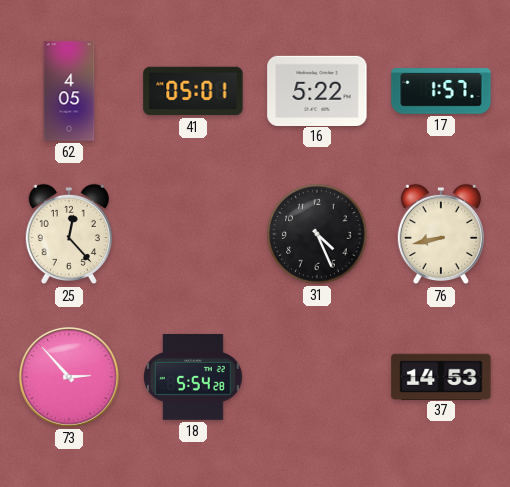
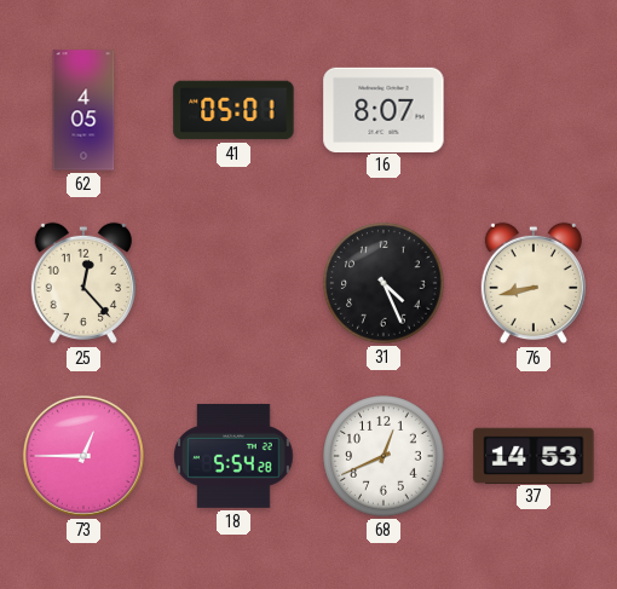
16: 5:22 -> 8:07 (384, 109)
17: 1:57 -> none (441, 91)
73: 2:53 -> 12:45 (83, 456)
68: none -> 12:41 (384, 456)
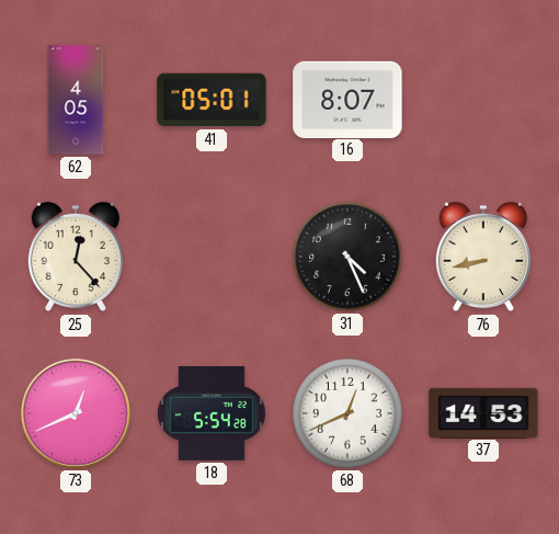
73: 12:45 -> 12:41 (76, 413)
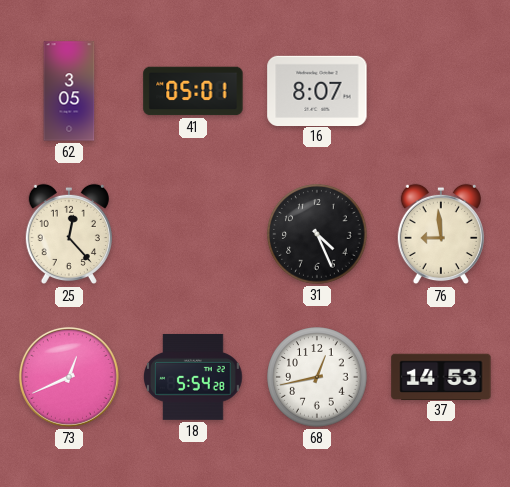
62: 4:05 -> 3:05 (69, 91)
76: 8:43 -> 8:59 (441, 234)
68: 12:41 -> 12:43 (317, 377)
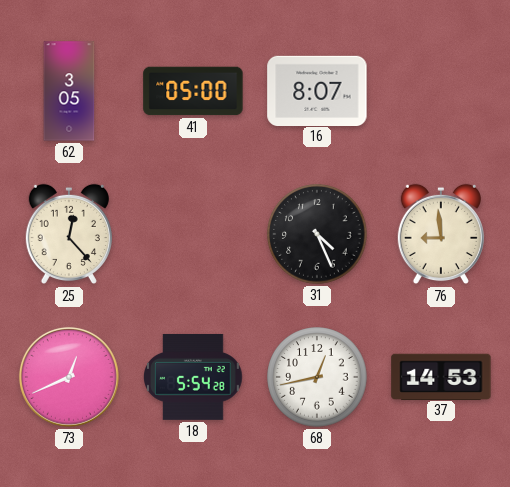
41: 05:01 -> 05:00 (193, 91)
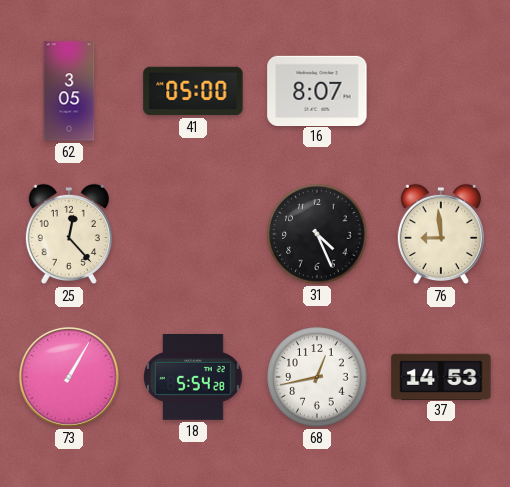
73: 12:41 -> 1:05 (69, 377)
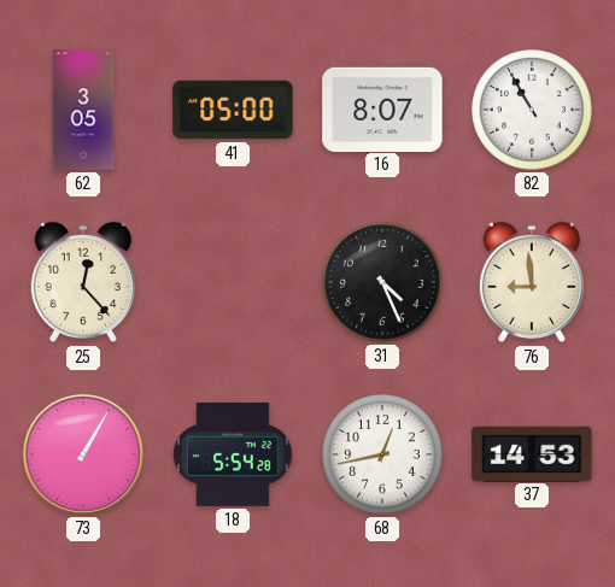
82: none -> 10:55 (532, 110)
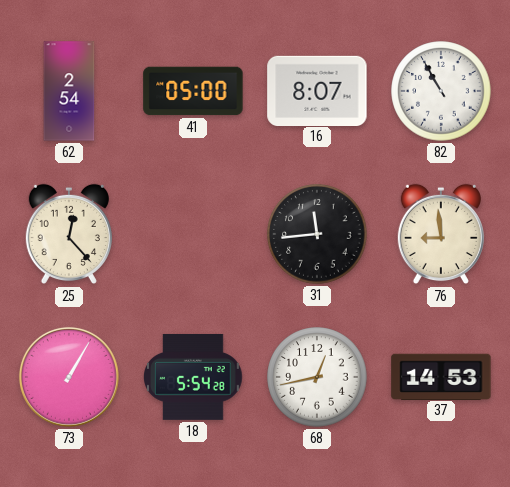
62: 3:05 -> 2:54 (69, 91)
31: 4:26 -> 11:44 (317, 234)
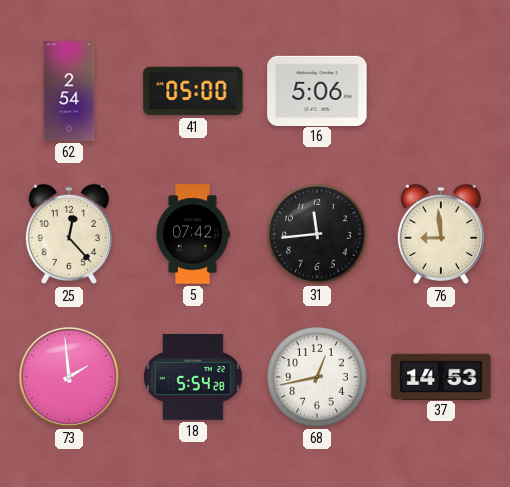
16: 8:07 -> 5:06 (317, 90)
82: 10:55 -> none (441, 91)
5: none -> 07:42 (193, 234)
73: 1:05 -> 1:59 (69, 377)
